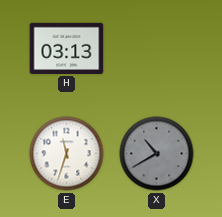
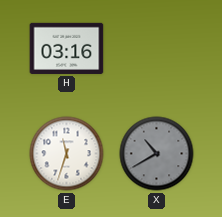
H: 03:13 -> 03:16 (67, 48)
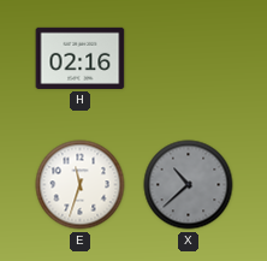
H: 03:16 -> 02:16 (81, 58)
X: 10:40 -> 10:38 (189, 185)
